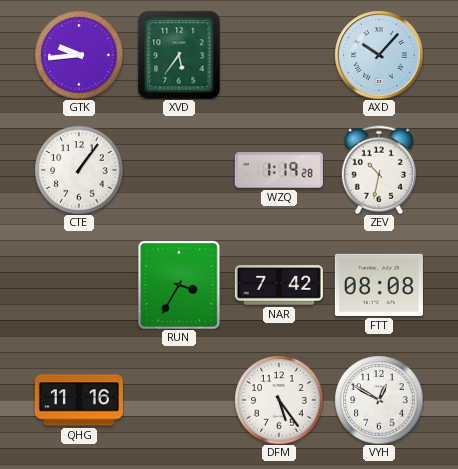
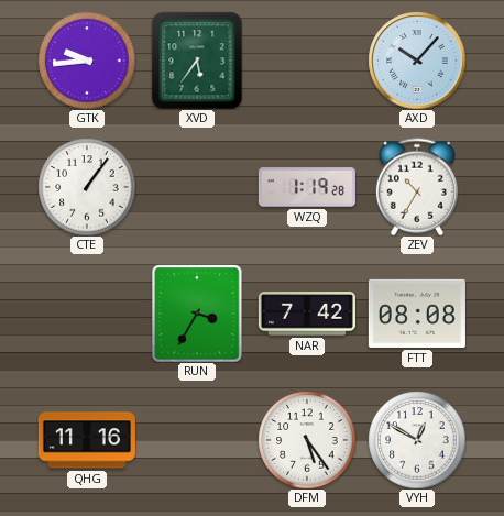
ZEV: 10:32 -> 10:35 (417, 187)
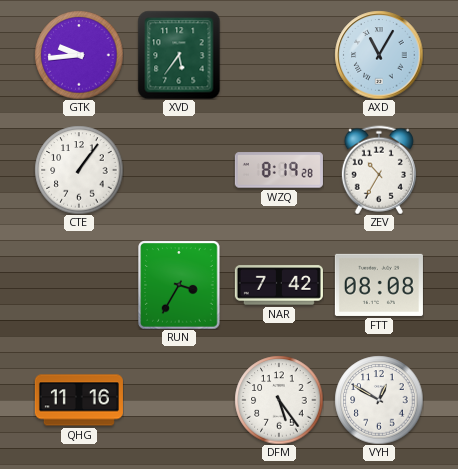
AXD: 10:07 -> 11:05 (379, 55)
WZQ: 1:19 -> 8:19 (279, 170)
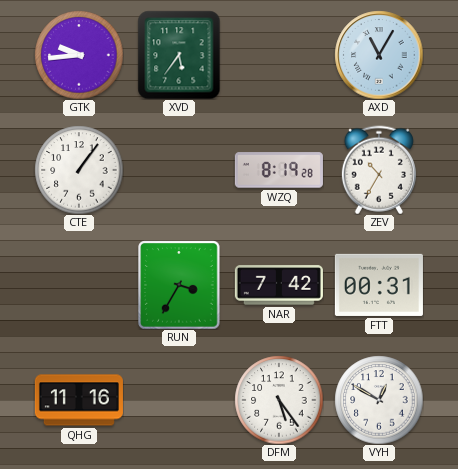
FTT: 08:08 -> 00:31 (379, 285)
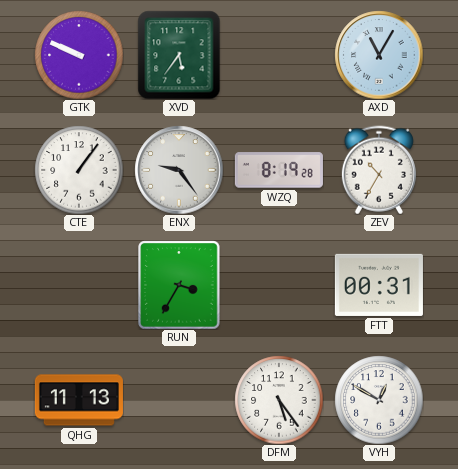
GTK: 9:44 -> 9:49 (79, 55)
ENX: none -> 9:24 (179, 170)
NAR: 7:42 -> none (279, 285)
QHG: 11:16 -> 11:13 (79, 400)
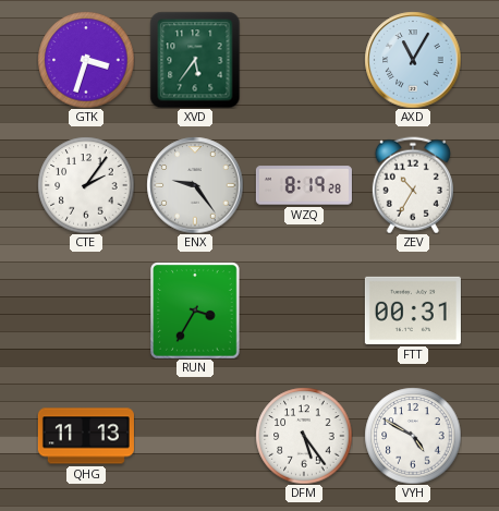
GTK: 9:49 -> 3:33 (86, 60)
CTE: 1:06 -> 2:06 (86, 185)
VYH: 12:50 -> 4:50 (413, 436)
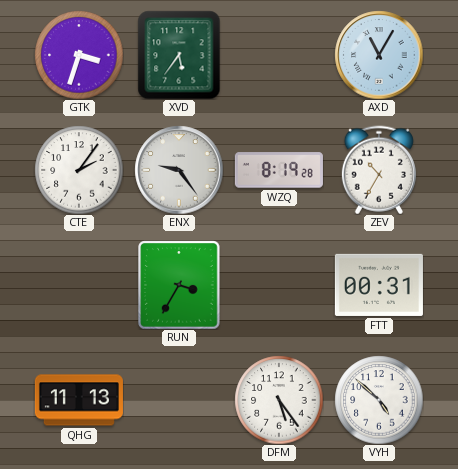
VYH: 4:50 -> 4:52 (379, 400)
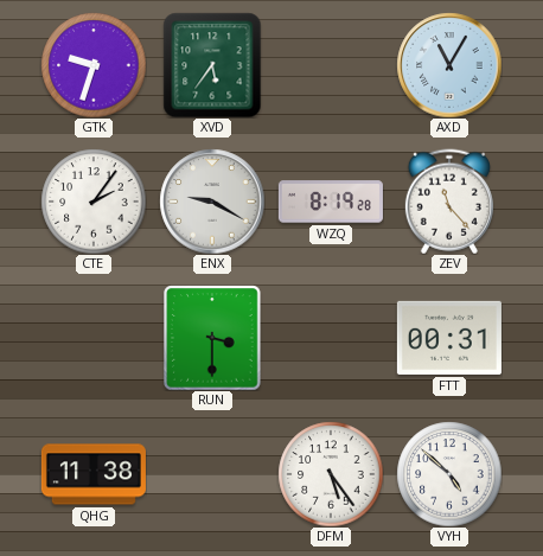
GTK: 3:33 -> 9:33 (94, 65)
ENX: 9:24 -> 9:20 (212, 202)
ZEV: 10:35 -> 11:23 (449, 202)
RUN: 3:35 -> 3:30 (212, 338)
QHG: 11:13 -> 11:38 (94, 474)
